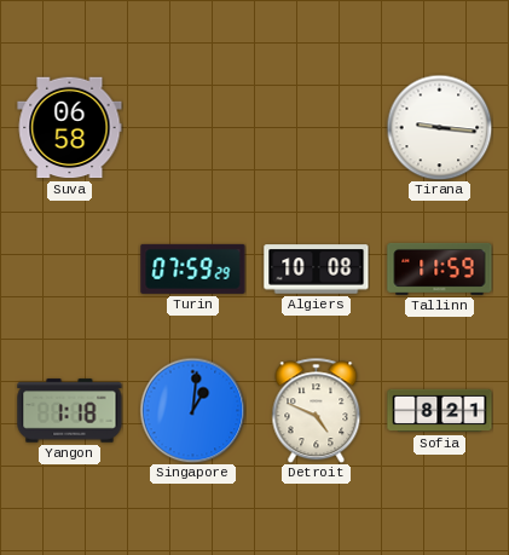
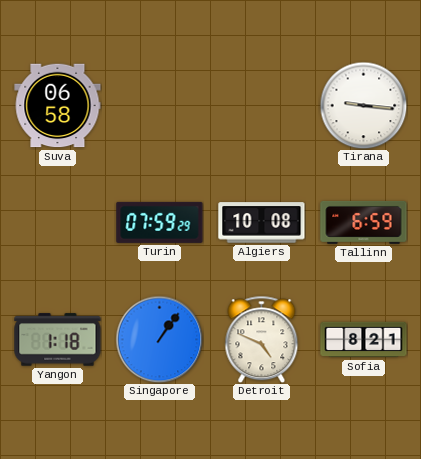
Tallinn: 11:59 -> 6:59 (364, 222)
Singapore: 1:01 -> 1:06 (159, 339)
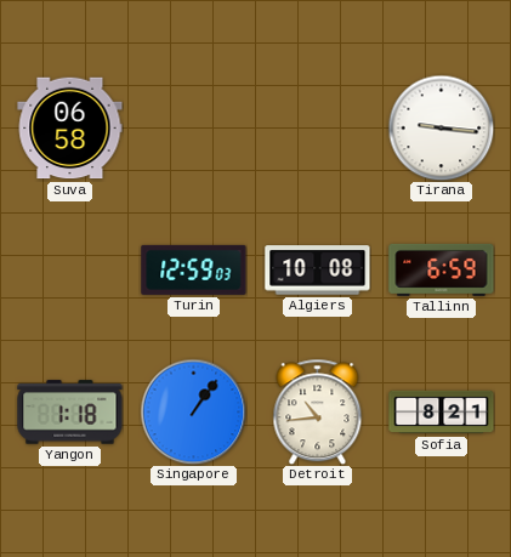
Turin: 07:59 -> 12:59 (194, 269)
Detroit: 4:49 -> 10:44 (318, 411)
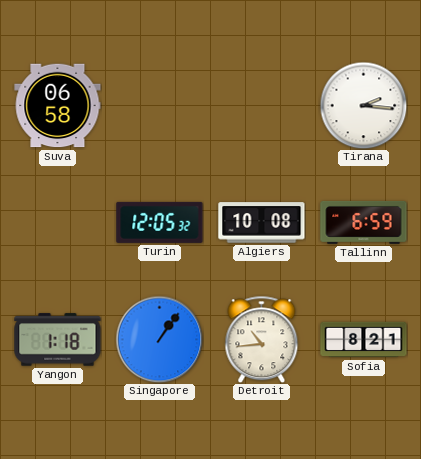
Tirana: 9:16 -> 2:16 (363, 105)
Turin: 12:59 -> 12:05 (160, 222)
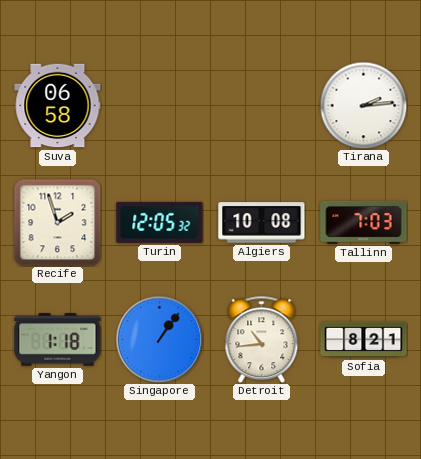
Tirana: 2:16 -> 2:14 (363, 105)
Recife: none -> 1:57 (57, 222)
Tallinn: 6:59 -> 7:03 (364, 222)
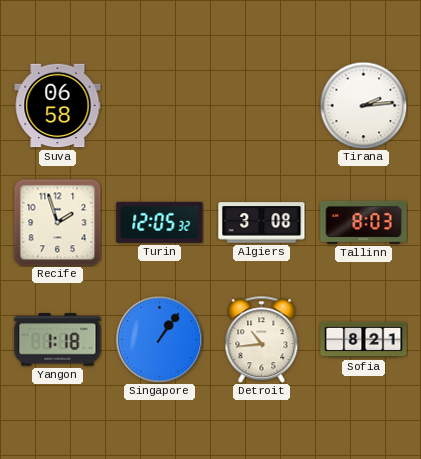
Algiers: 10:08 -> 3:08 (262, 223)
Tallinn: 7:03 -> 8:03 (364, 222)
